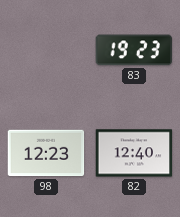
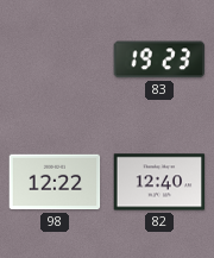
98: 12:23 -> 12:22 (55, 182)
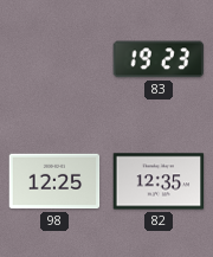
98: 12:22 -> 12:25 (54, 181)
82: 12:40 -> 12:35 (159, 181)
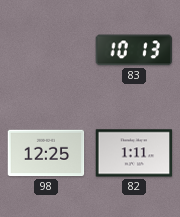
83: 19:23 -> 10:13 (134, 50)
82: 12:35 -> 1:11 (134, 153)
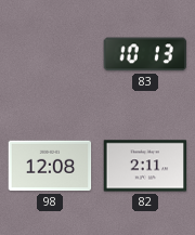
98: 12:25 -> 12:08 (50, 166)
82: 1:11 -> 2:11 (145, 166)
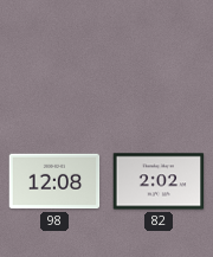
83: 10:13 -> none (145, 54)
82: 2:11 -> 2:02 (159, 181)
